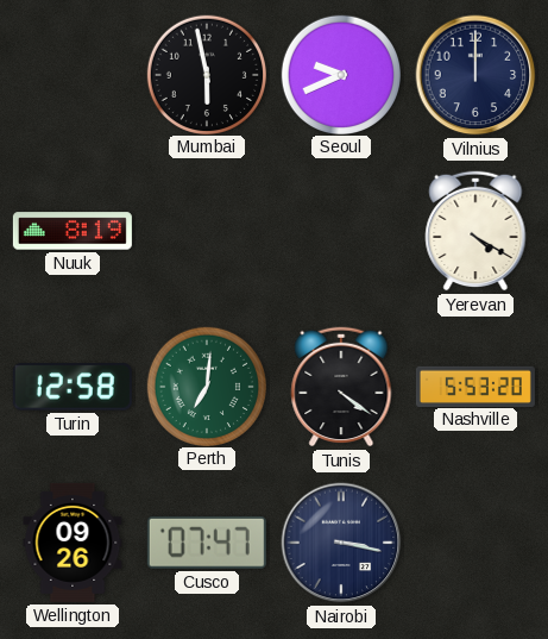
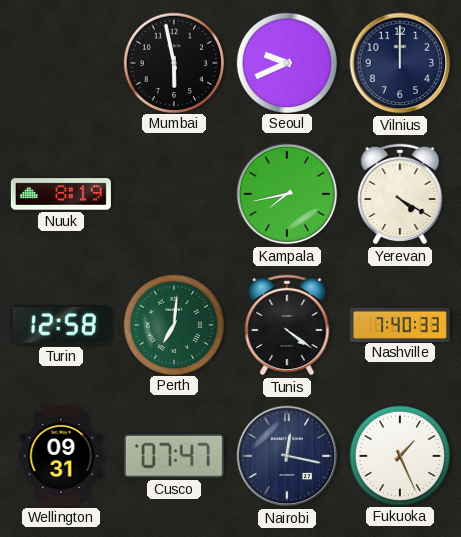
Kampala: none -> 7:43 (287, 194)
Nashville: 5:53 -> 7:40 (400, 324)
Wellington: 09:26 -> 09:31 (61, 456)
Nairobi: 3:17 -> 12:17 (287, 456)
Fukuoka: none -> 1:26 (399, 455)
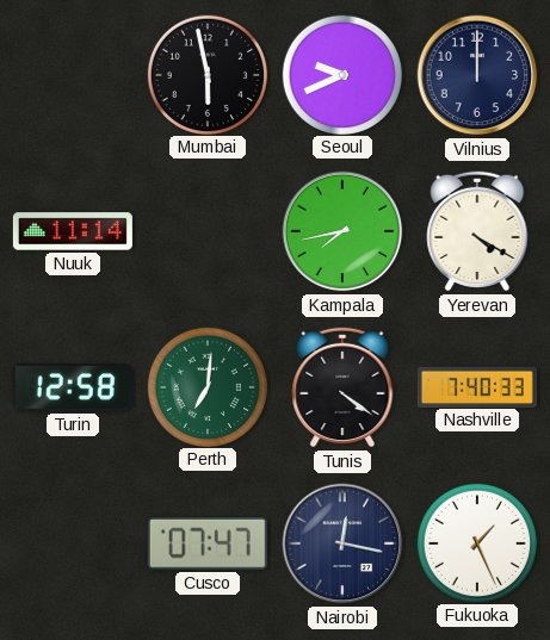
Nuuk: 8:19 -> 11:14 (73, 231)
Wellington: 09:31 -> none (61, 456)
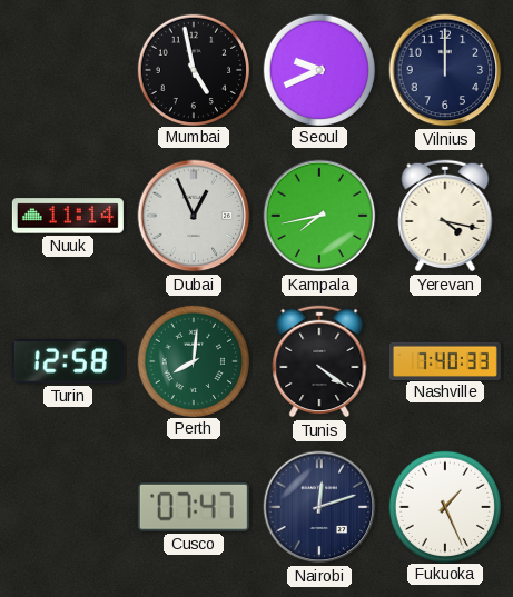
Mumbai: 5:58 -> 4:58 (193, 69)
Dubai: none -> 12:56 (194, 216)
Yerevan: 4:20 -> 4:17 (445, 216)
Perth: 7:01 -> 8:01 (193, 360)
Nairobi: 12:17 -> 12:12 (319, 507)
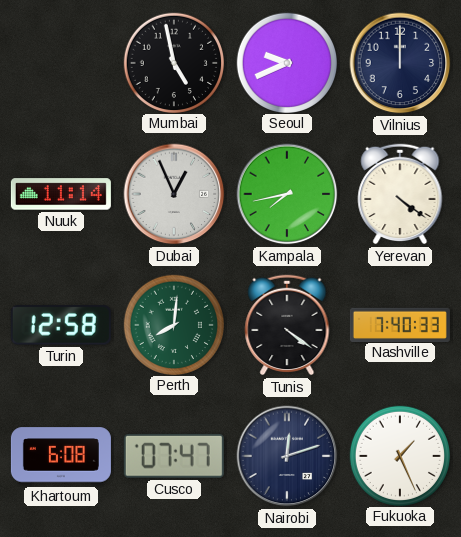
Yerevan: 4:17 -> 4:21 (400, 194)
Khartoum: none -> 6:08 (61, 456)
